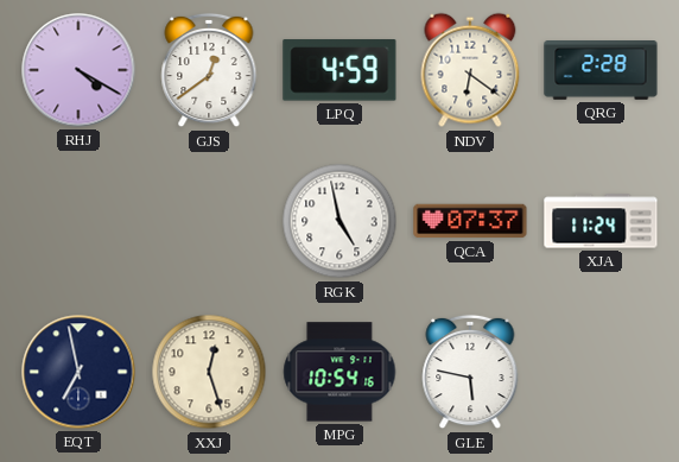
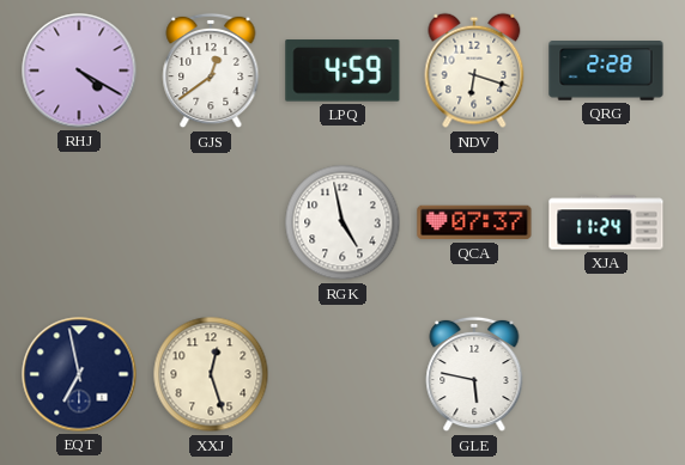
NDV: 6:21 -> 6:18 (474, 71)
MPG: 10:54 -> none (339, 372)
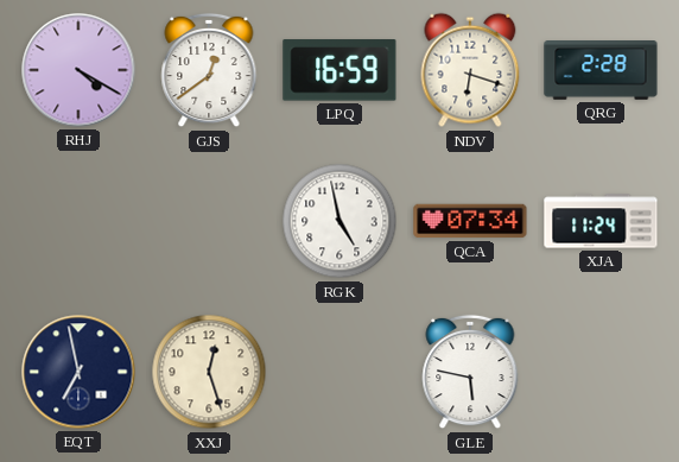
LPQ: 4:59 -> 16:59 (339, 70)
QCA: 07:37 -> 07:34 (470, 221)
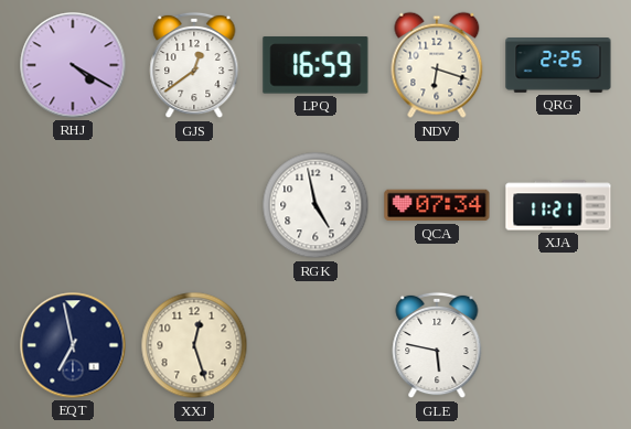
QRG: 2:28 -> 2:25 (558, 66)
XJA: 11:24 -> 11:21 (558, 205)
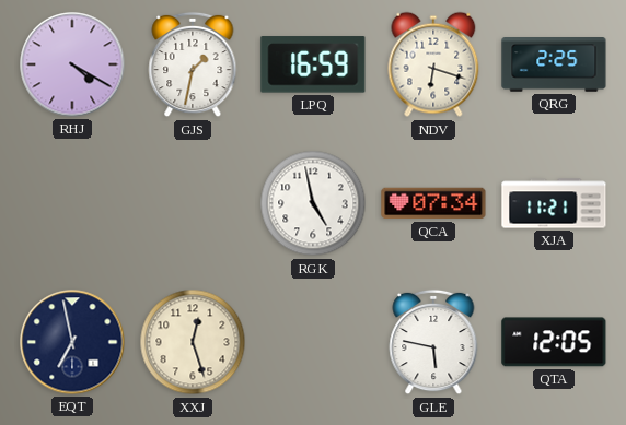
GJS: 12:39 -> 1:32 (193, 64)
QTA: none -> 12:05 (554, 342)
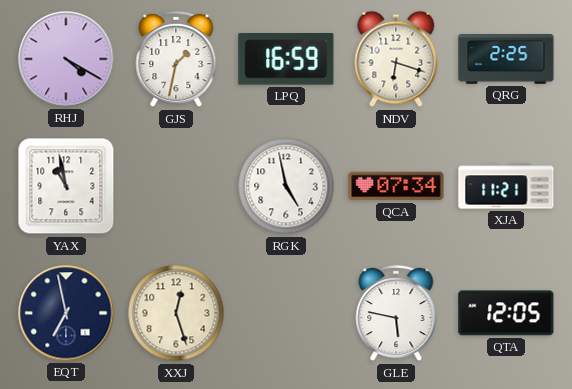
YAX: none -> 10:58 (66, 186)
